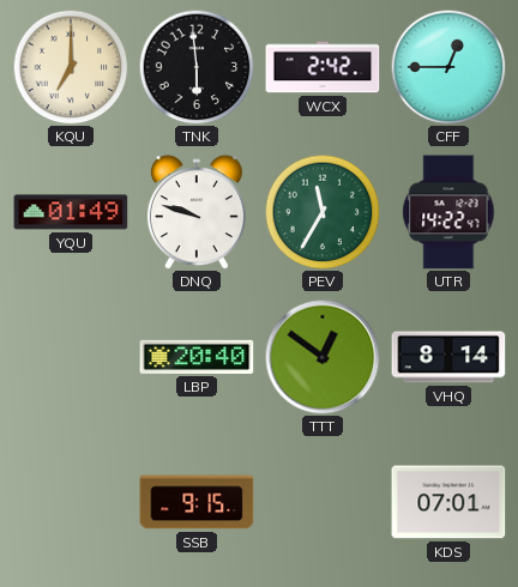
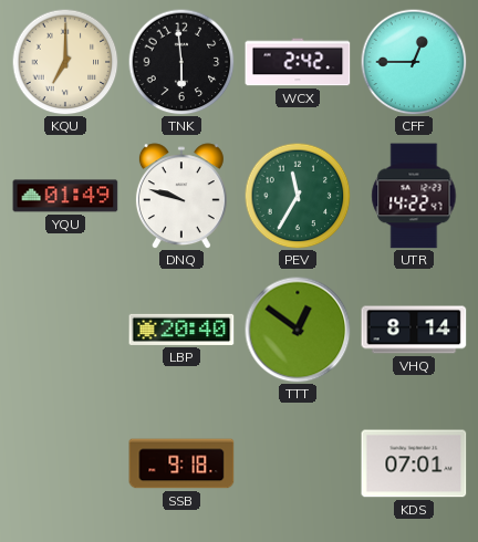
SSB: 9:15 -> 9:18 (181, 463)
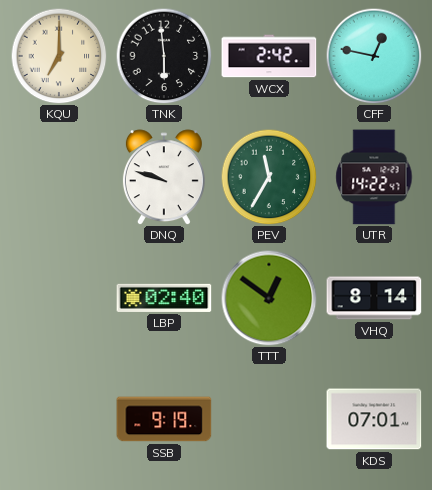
CFF: 12:45 -> 12:47 (374, 56)
YQU: 01:49 -> none (65, 196)
LBP: 20:40 -> 02:40 (164, 298)
SSB: 9:18 -> 9:19 (164, 419)
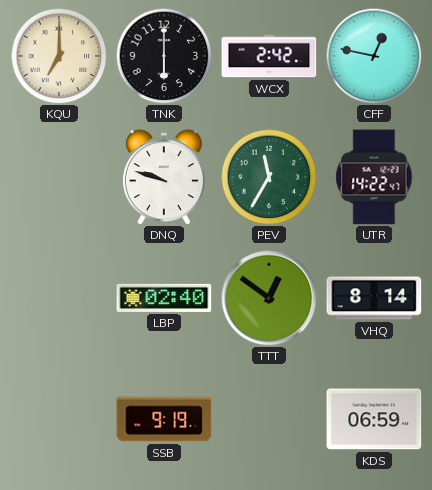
TNK: 5:59 -> 6:00 (164, 56)
KDS: 07:01 -> 06:59 (374, 419)
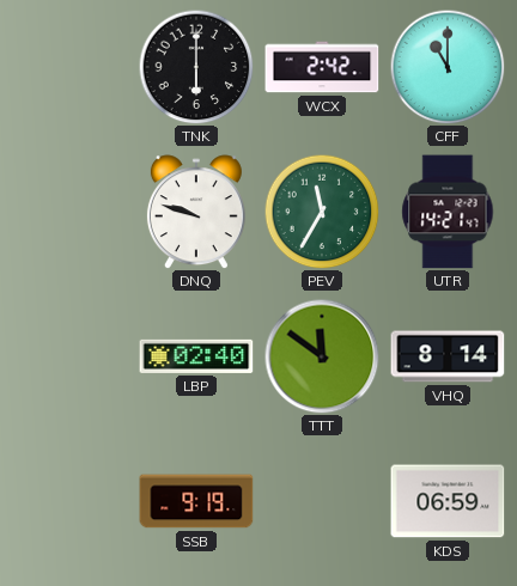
KQU: 7:00 -> none (59, 56)
CFF: 12:47 -> 11:00 (448, 67)
UTR: 14:22 -> 14:21 (448, 212)
TTT: 12:51 -> 11:51 (322, 356)
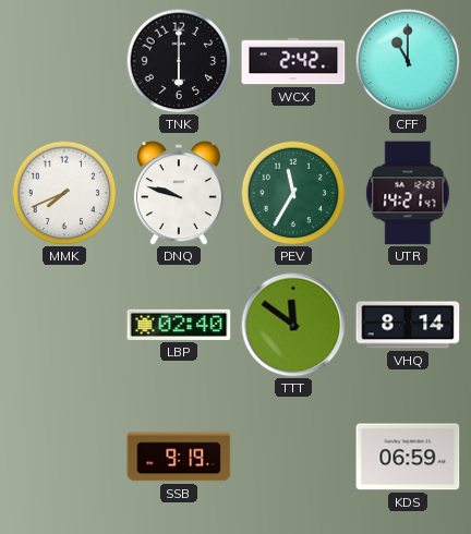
MMK: none -> 7:41 (64, 193)
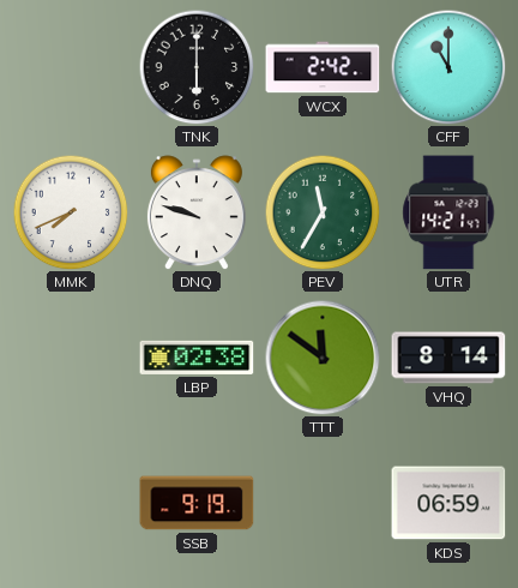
LBP: 02:40 -> 02:38 (197, 358)
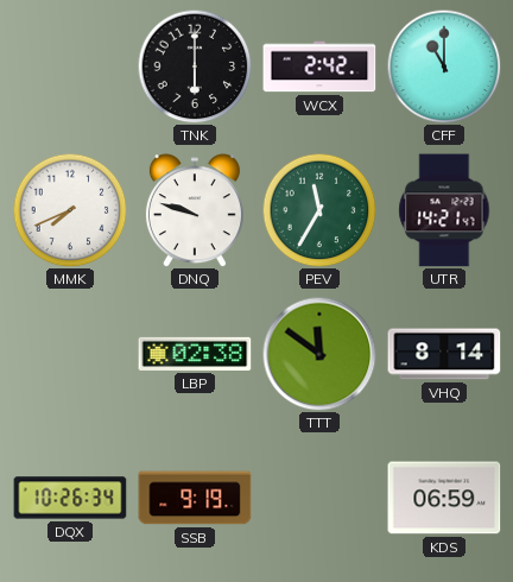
DQX: none -> 10:26 (70, 498)
